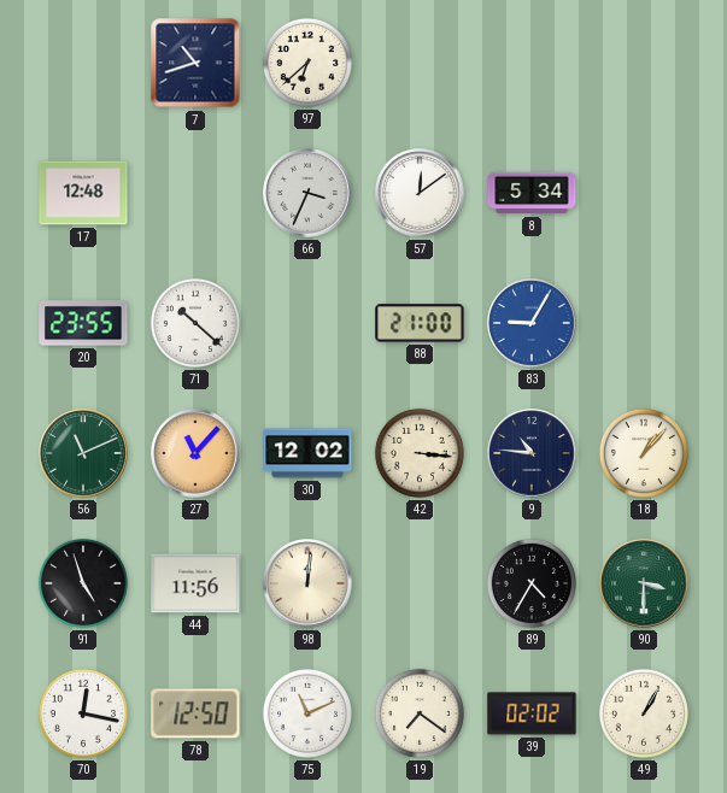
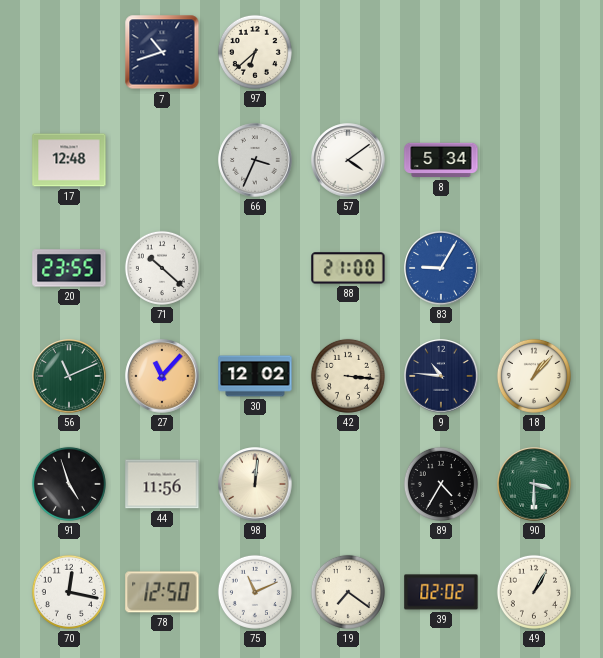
57: 12:09 -> 4:09 (348, 160)
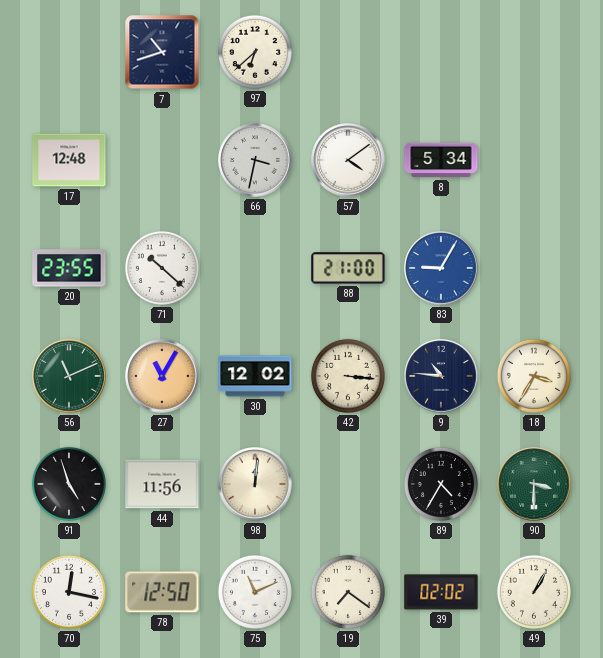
66: 3:34 -> 3:32 (255, 160)
27: 11:07 -> 11:05 (162, 376)
18: 1:07 -> 3:35 (534, 376)
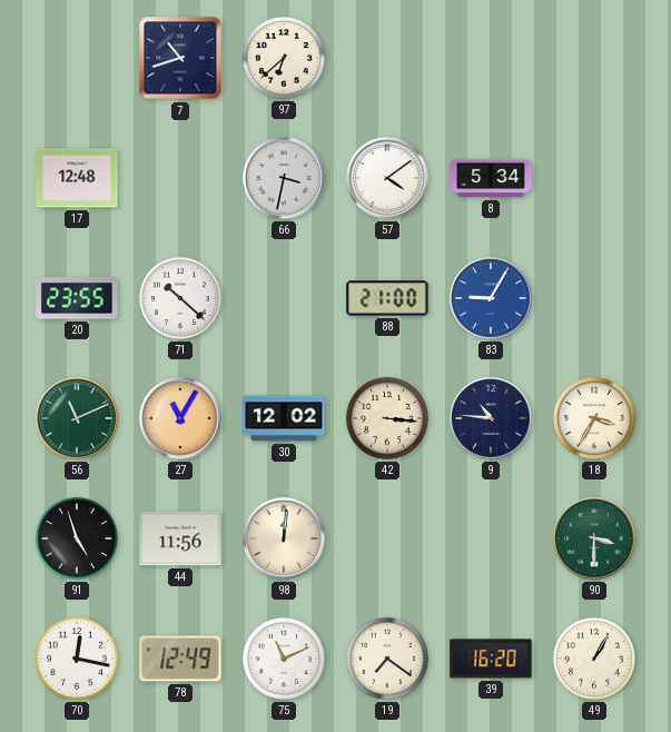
89: 4:35 -> none (441, 484)
78: 12:50 -> 12:49 (180, 659)
39: 02:02 -> 16:20 (491, 659)
